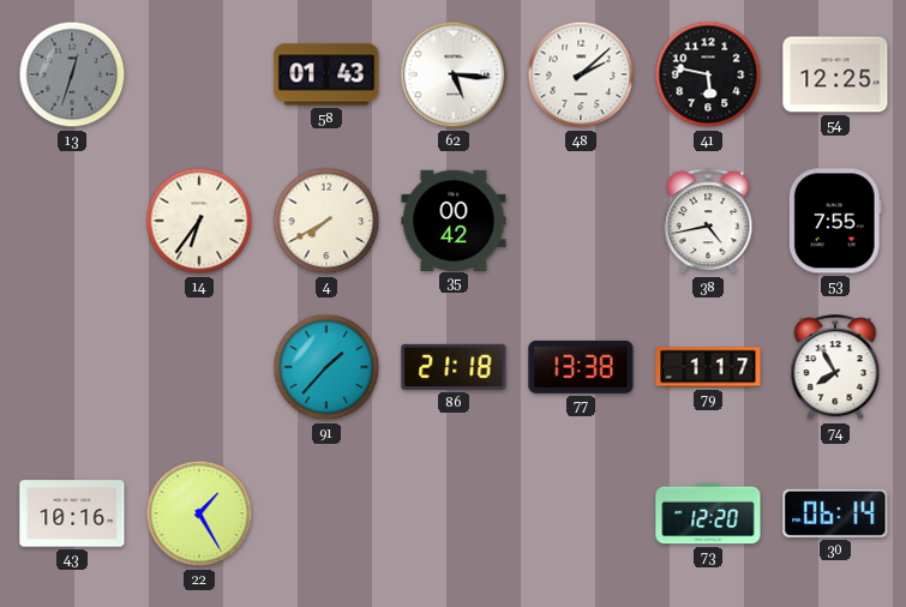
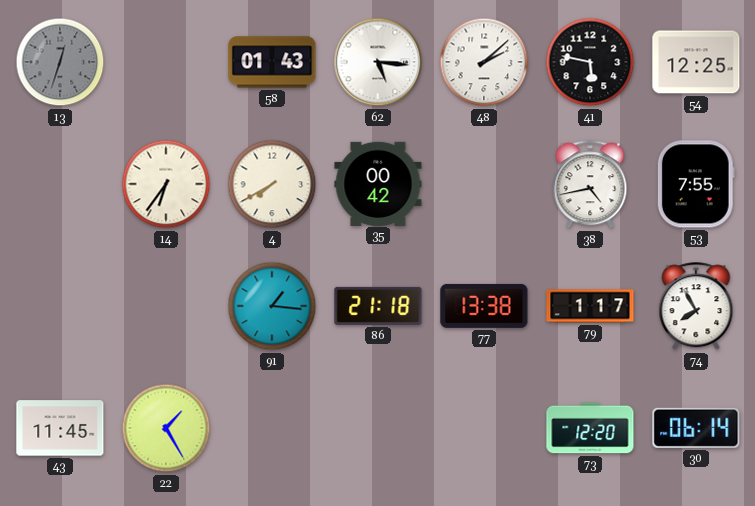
91: 1:37 -> 1:16 (272, 306)
43: 10:16 -> 11:45 (60, 428)
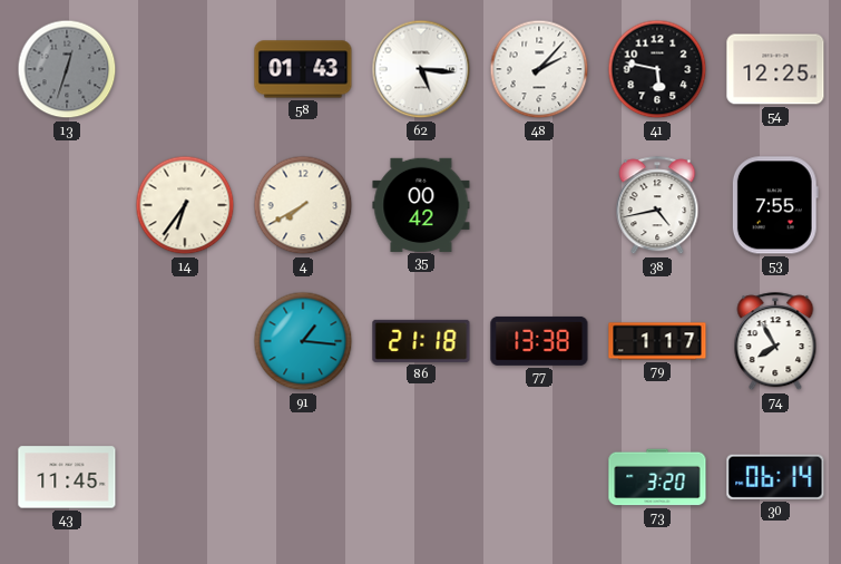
48: 2:08 -> 2:07 (539, 69)
22: 1:25 -> none (166, 428)
73: 12:20 -> 3:20 (657, 477)
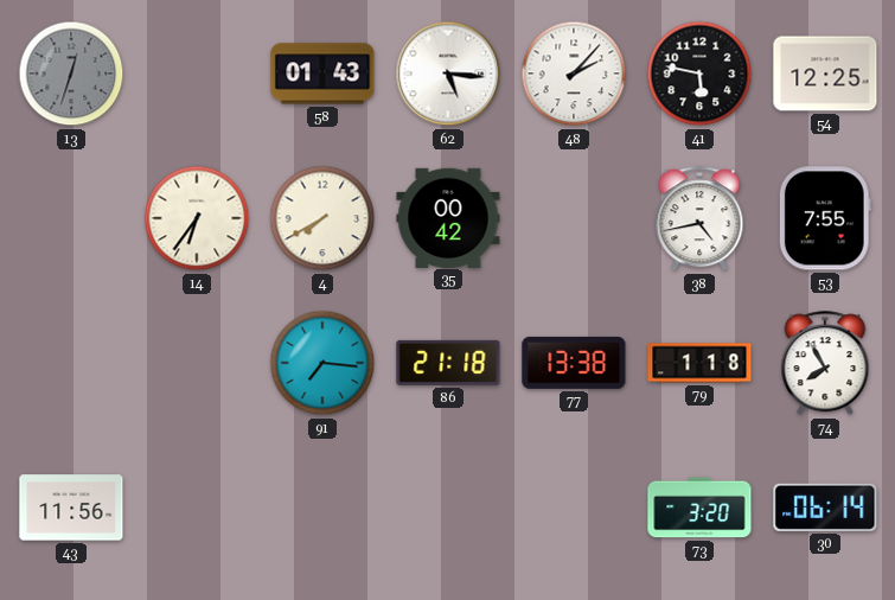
91: 1:16 -> 7:16 (322, 363)
79: 1:17 -> 1:18 (699, 363)
43: 11:45 -> 11:56 (71, 508)
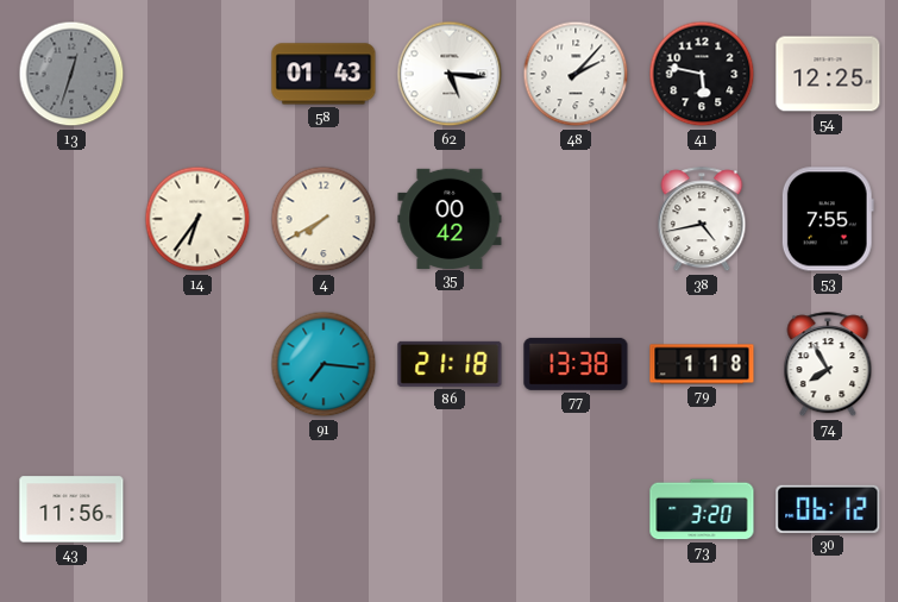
30: 06:14 -> 06:12 (828, 509)
